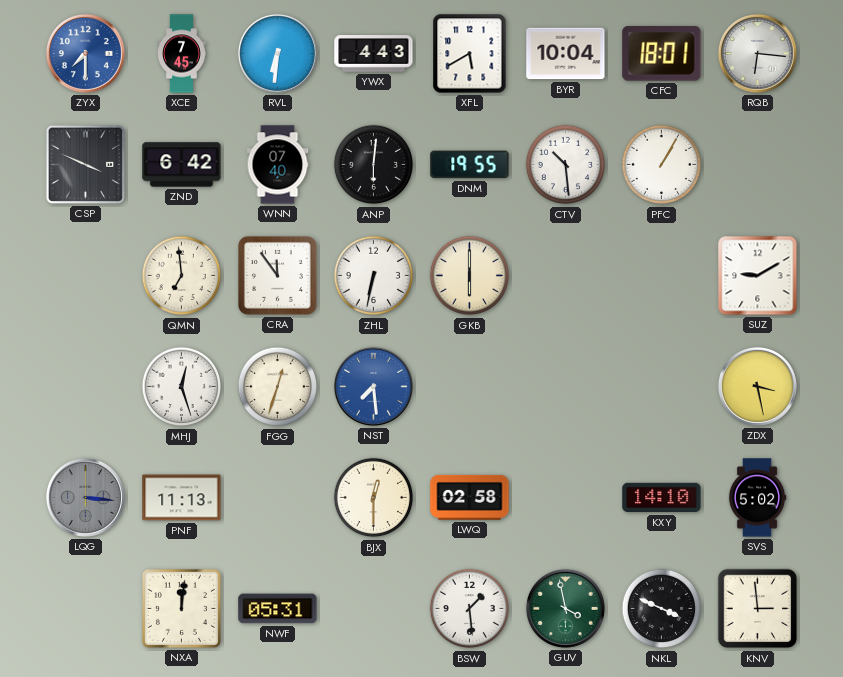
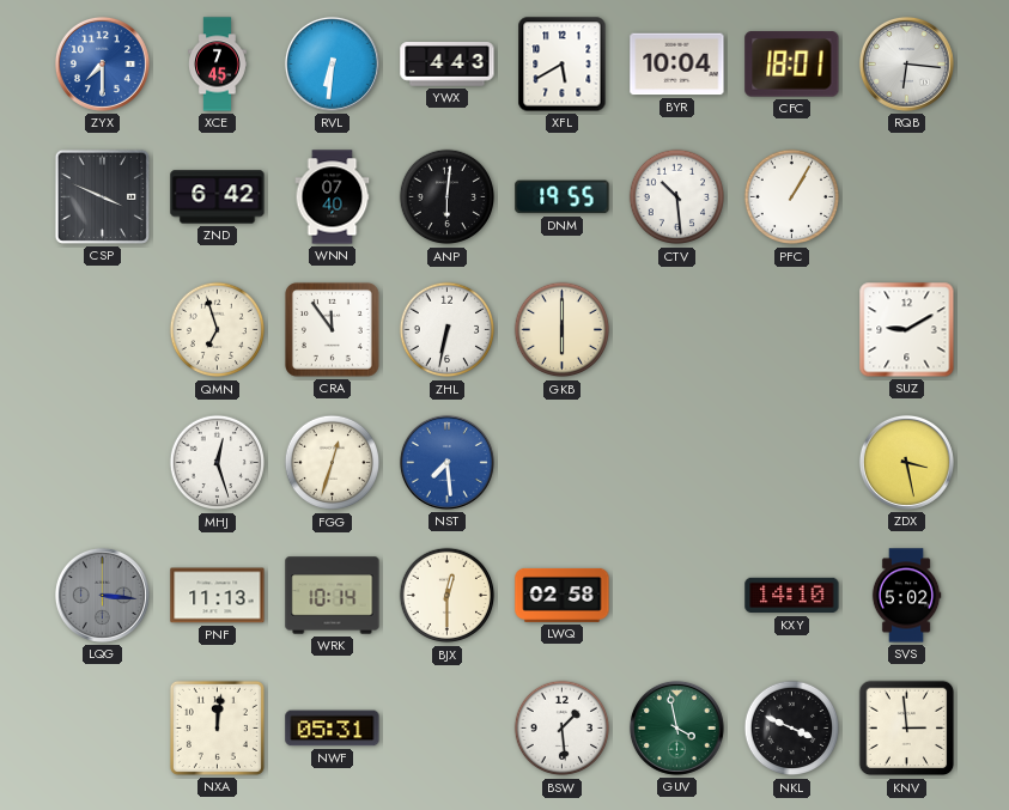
QMN: 6:59 -> 6:57 (218, 330)
WRK: none -> 10:14 (333, 596)
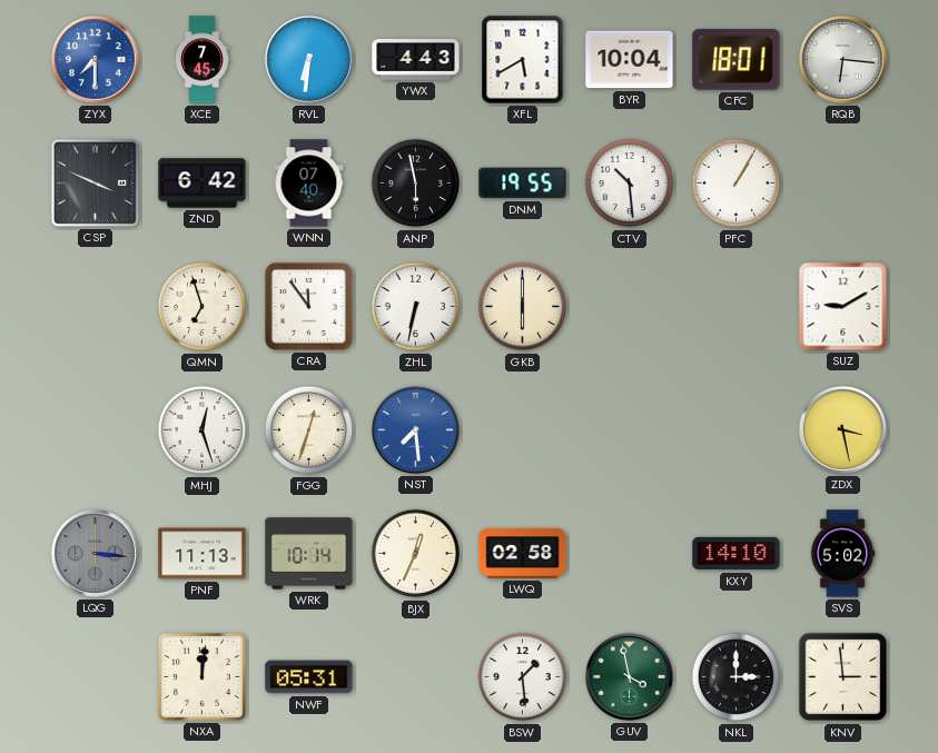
ANP: 6:01 -> 5:58 (416, 184)
BJX: 12:30 -> 12:34 (416, 554)
NKL: 3:49 -> 3:00 (737, 677)
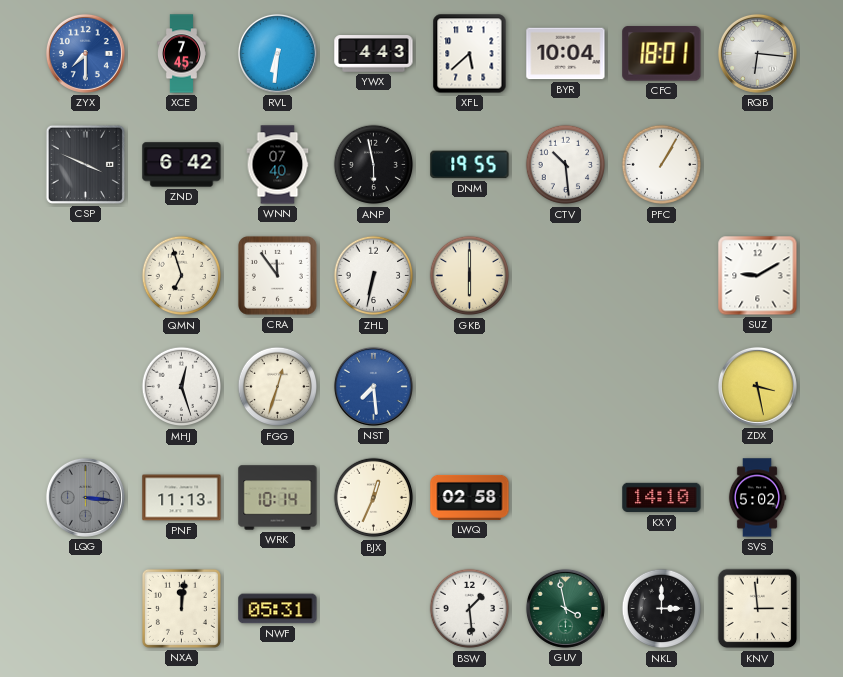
XFL: 5:40 -> 5:38 (470, 54)
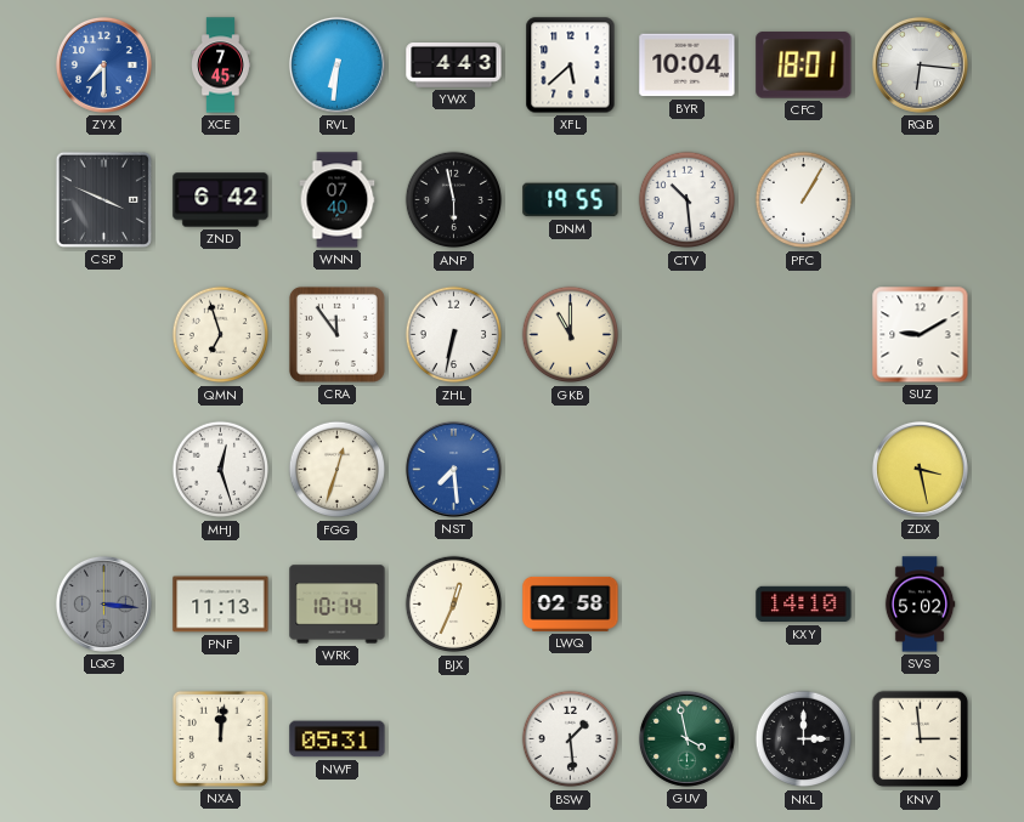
GKB: 6:00 -> 11:00 (571, 335)
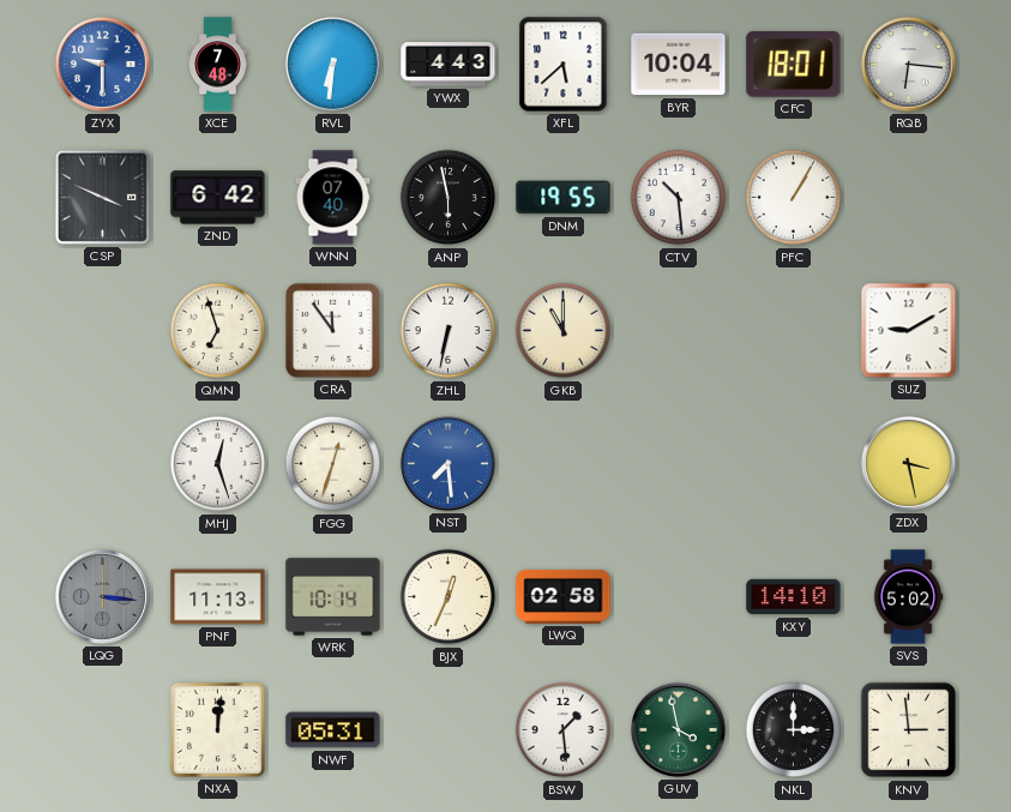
ZYX: 7:30 -> 9:30 (102, 64)
XCE: 7:45 -> 7:48 (218, 65)
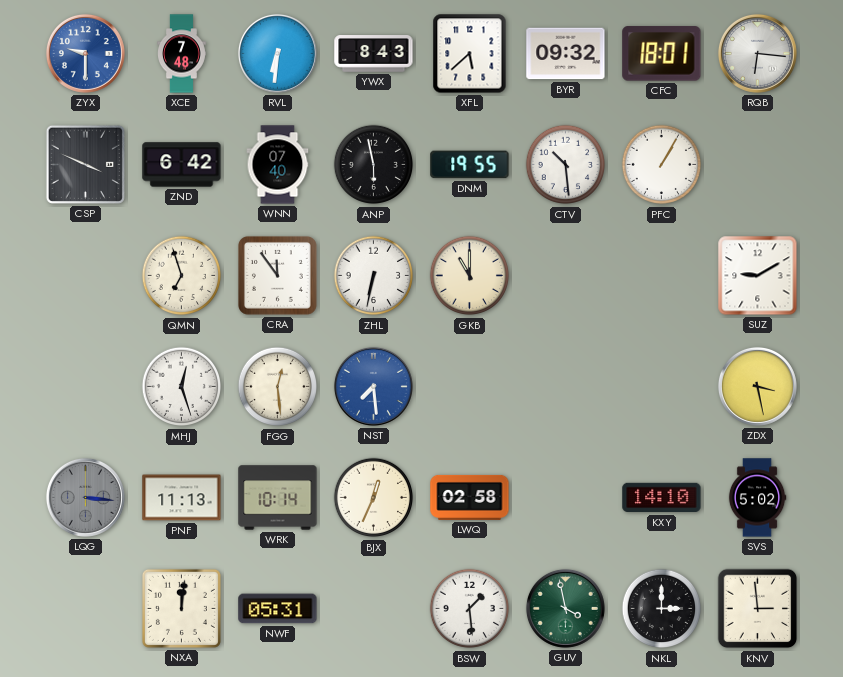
YWX: 4:43 -> 8:43 (374, 54)
BYR: 10:04 -> 09:32 (566, 54)
FGG: 12:33 -> 12:29 (278, 387)
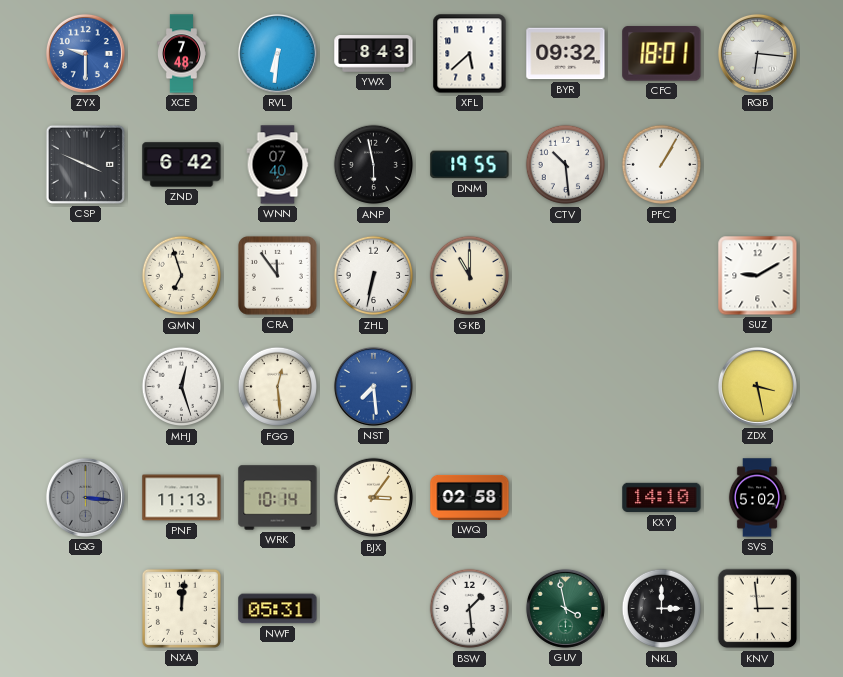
BJX: 12:34 -> 3:06 (374, 498)
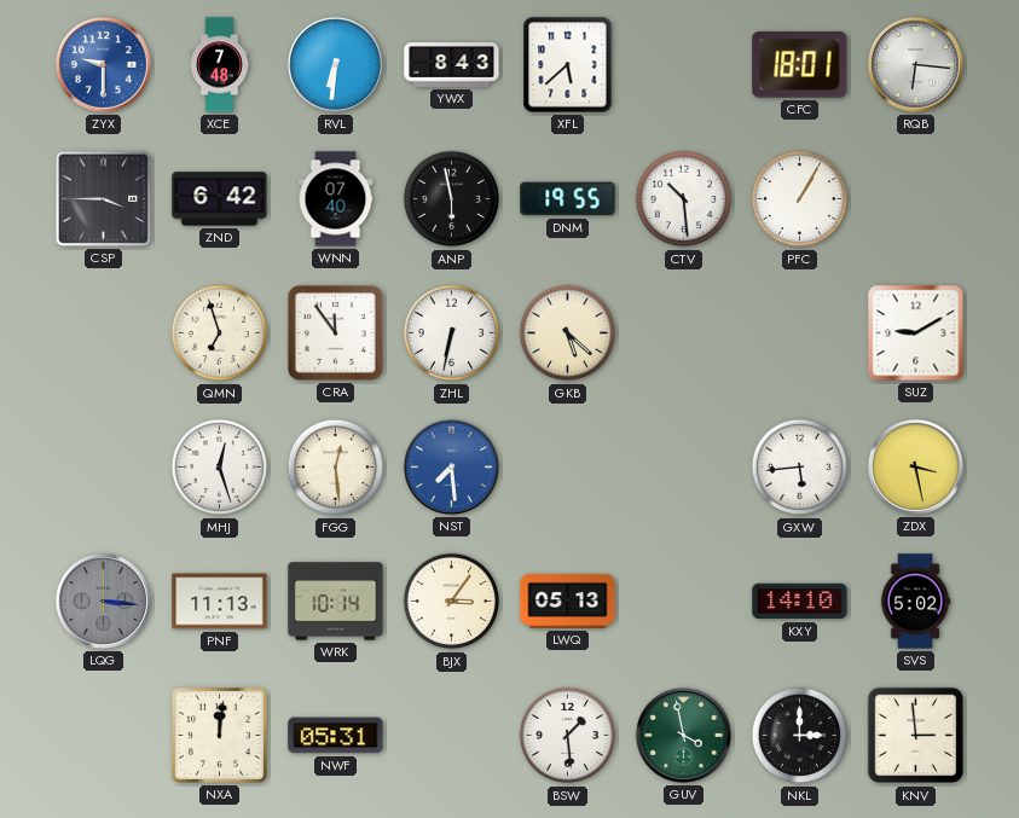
BYR: 09:32 -> none (566, 54)
CSP: 3:49 -> 3:45 (103, 198)
GKB: 11:00 -> 5:22 (568, 333)
GXW: none -> 5:44 (800, 468)
LWQ: 02:58 -> 05:13 (568, 601)
